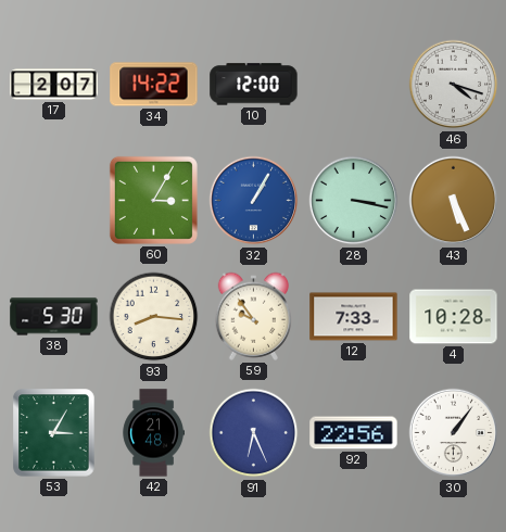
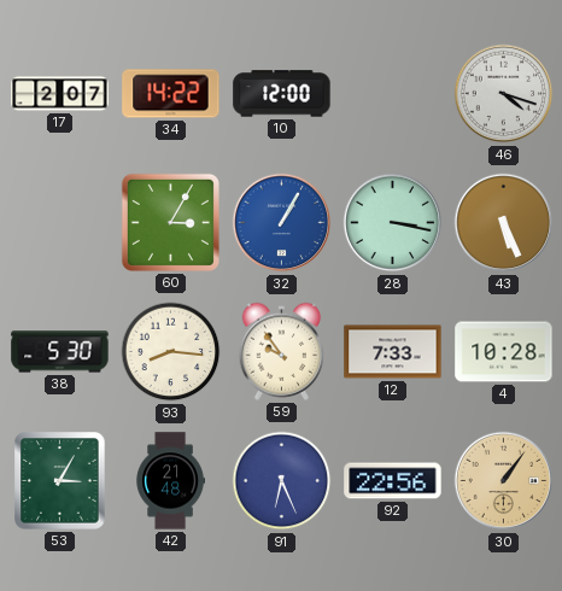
30 dial: white -> champagne (504, 481)
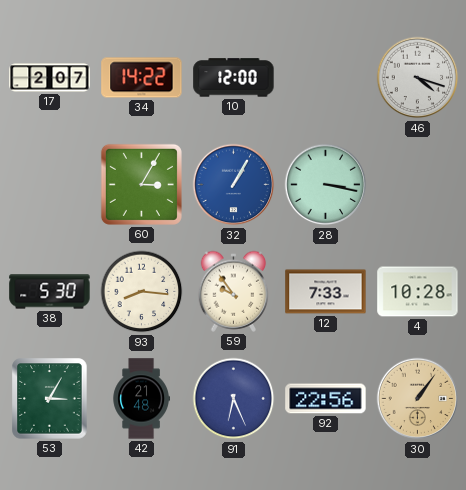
43: 5:26 -> none (504, 223)
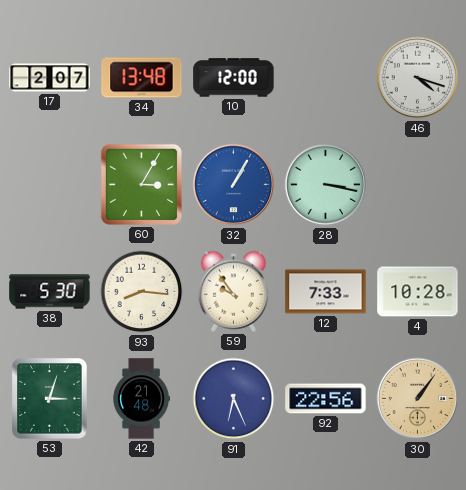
34: 14:22 -> 13:48 (142, 78)
53: 3:05 -> 3:03 (50, 399)
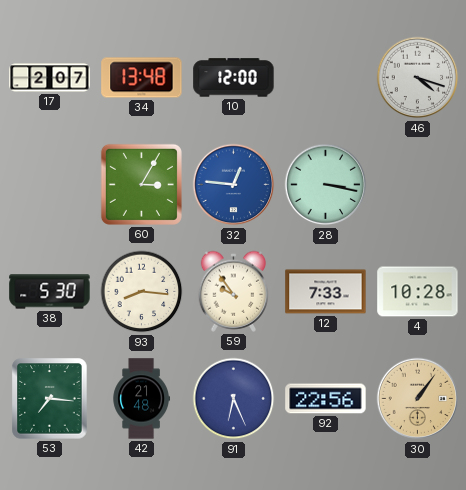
32: 1:05 -> 12:46 (234, 185)
53: 3:03 -> 7:16 (50, 399)
